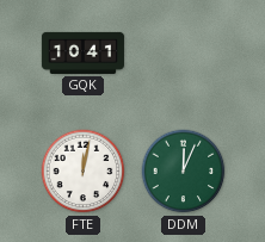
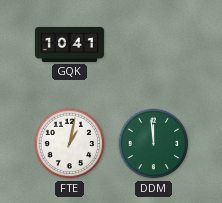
FTE: 12:02 -> 1:02 (70, 144)
DDM: 12:04 -> 11:59 (154, 144)
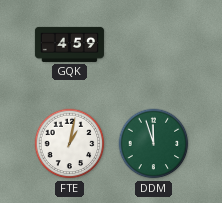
GQK: 10:41 -> 4:59 (69, 44)
DDM: 11:59 -> 11:57 (154, 144)
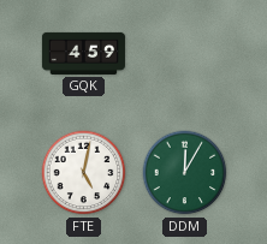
FTE: 1:02 -> 5:02 (84, 173)
DDM: 11:57 -> 12:05 (185, 173)
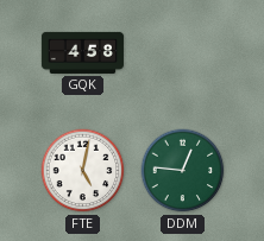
GQK: 4:59 -> 4:58 (82, 52)
DDM: 12:05 -> 12:46 (183, 171)
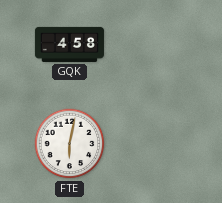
FTE: 5:02 -> 6:02 (70, 144)
DDM: 12:46 -> none (183, 171)
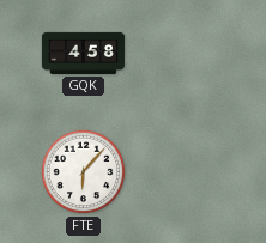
FTE: 6:02 -> 6:07 (84, 172)
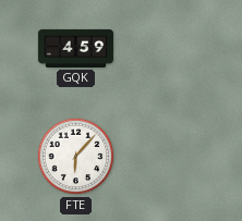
GQK: 4:58 -> 4:59 (75, 48)
